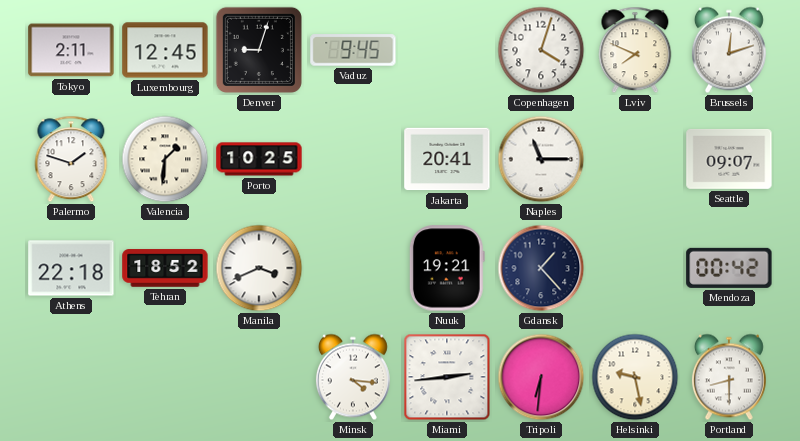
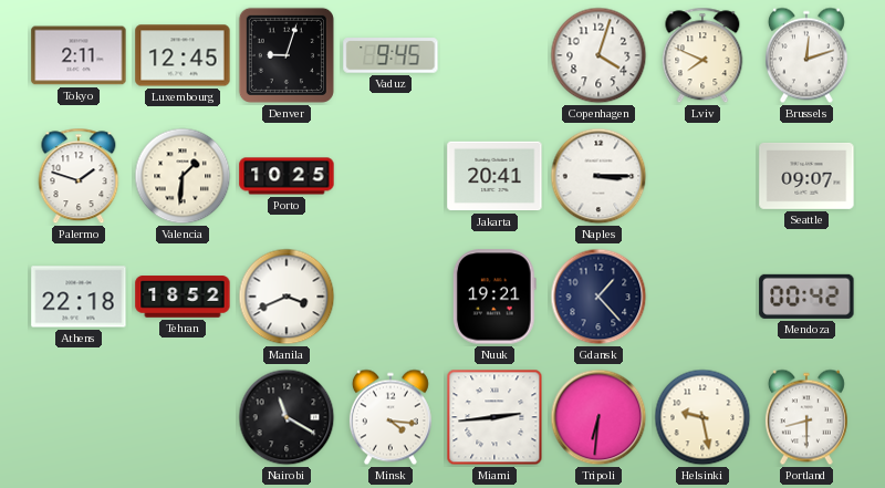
Naples: 11:15 -> 3:15 (598, 176)
Nairobi: none -> 11:20 (287, 417)
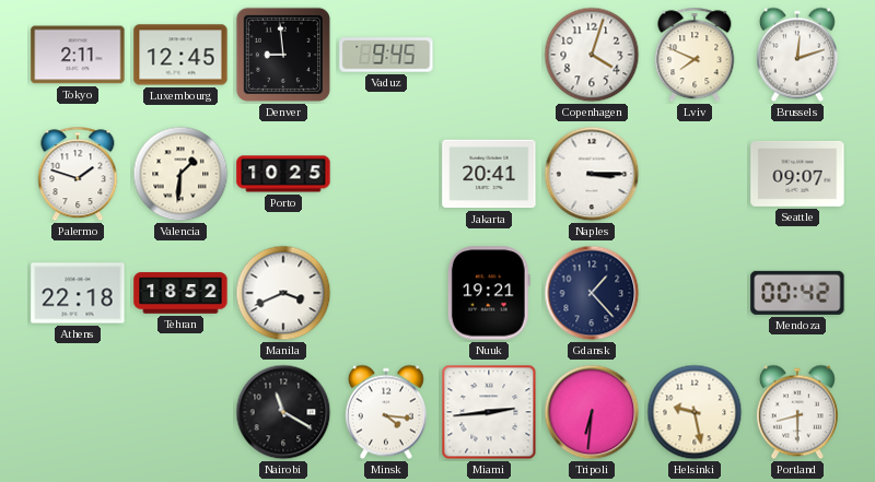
Denver: 9:03 -> 8:59 (283, 55)
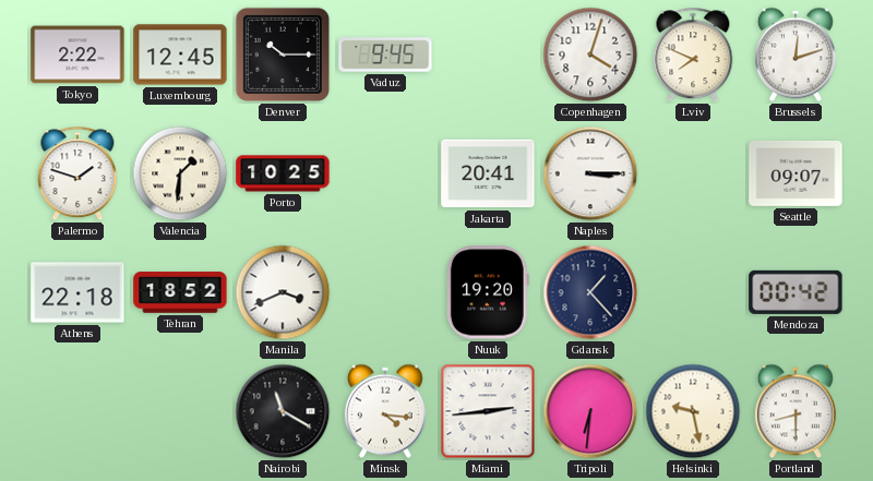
Tokyo: 2:11 -> 2:22 (77, 55)
Denver: 8:59 -> 10:15 (283, 55)
Nuuk: 19:21 -> 19:20 (488, 292)
